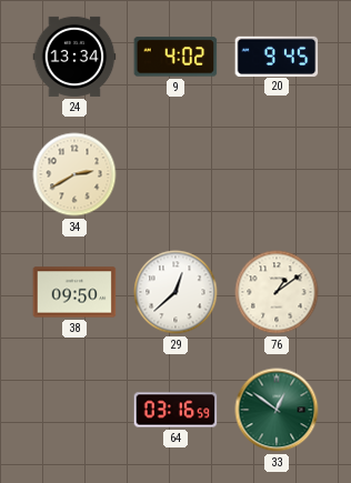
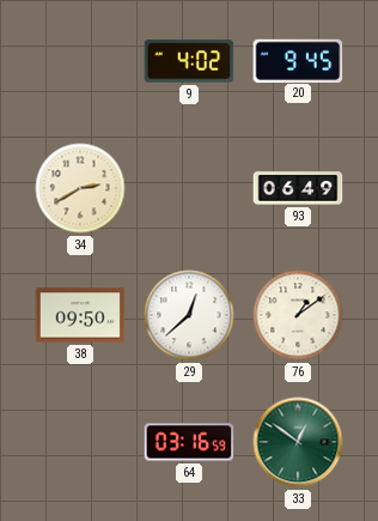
24: 13:34 -> none (74, 57)
93: none -> 06:49 (298, 188)
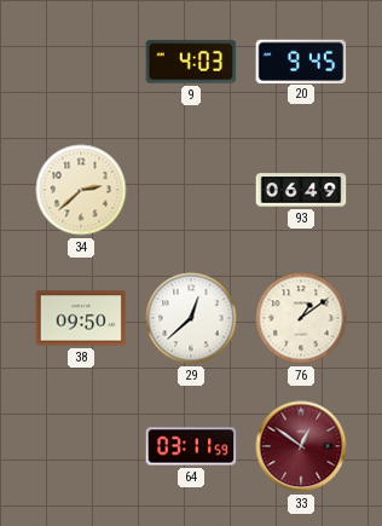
9: 4:02 -> 4:03 (191, 62)
34: 2:40 -> 2:38 (81, 190)
64: 03:16 -> 03:11 (191, 446)
33 dial: green -> burgundy (301, 446)
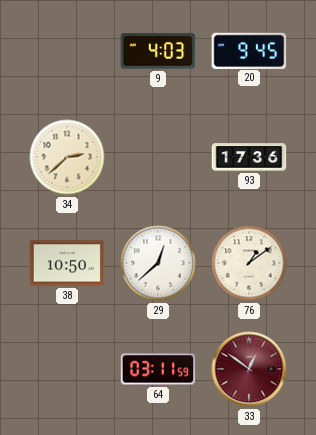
93: 06:49 -> 17:36 (249, 157)
38: 09:50 -> 10:50 (67, 263)
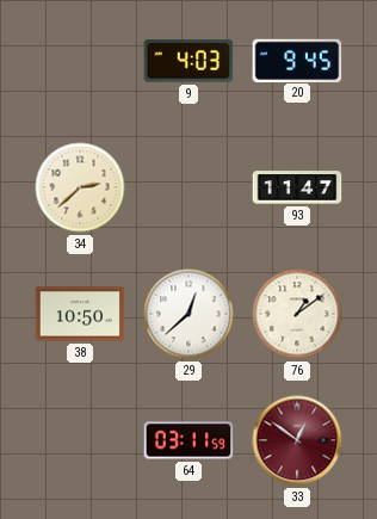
93: 17:36 -> 11:47 (297, 187)
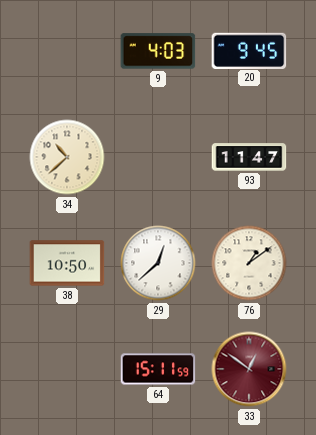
34: 2:38 -> 10:38 (67, 157)
64: 03:11 -> 15:11 (158, 369)
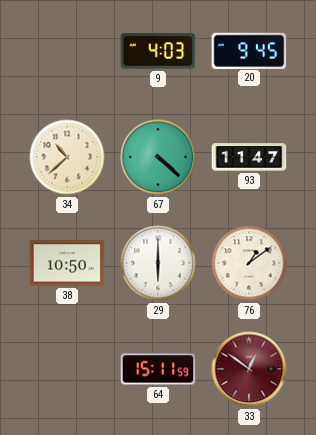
67: none -> 4:22 (158, 157)
29: 12:38 -> 6:00 (158, 263)
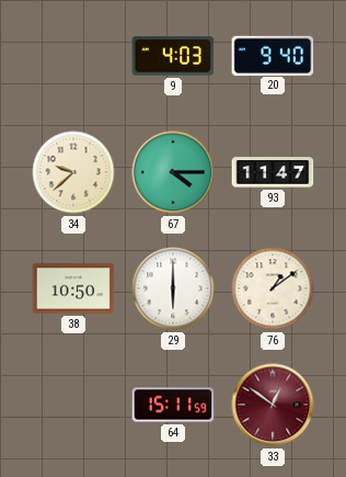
20: 9:45 -> 9:40 (273, 55)
34: 10:38 -> 9:38 (73, 172)
67: 4:22 -> 4:15 (173, 172)
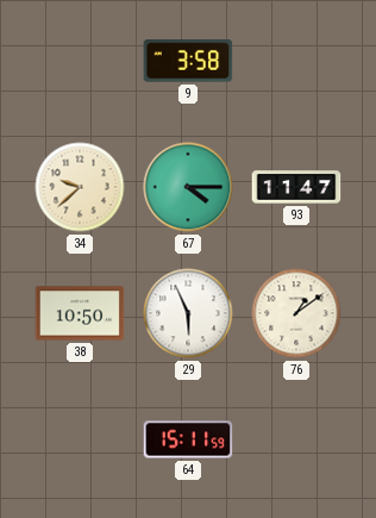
9: 4:03 -> 3:58 (188, 61)
20: 9:40 -> none (273, 55)
29: 6:00 -> 5:56 (188, 313)
33: 12:51 -> none (273, 405)
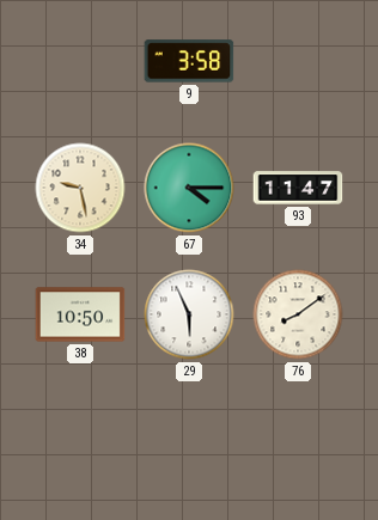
34: 9:38 -> 9:28 (80, 188)
76: 1:09 -> 8:09 (298, 314)
64: 15:11 -> none (188, 439)
